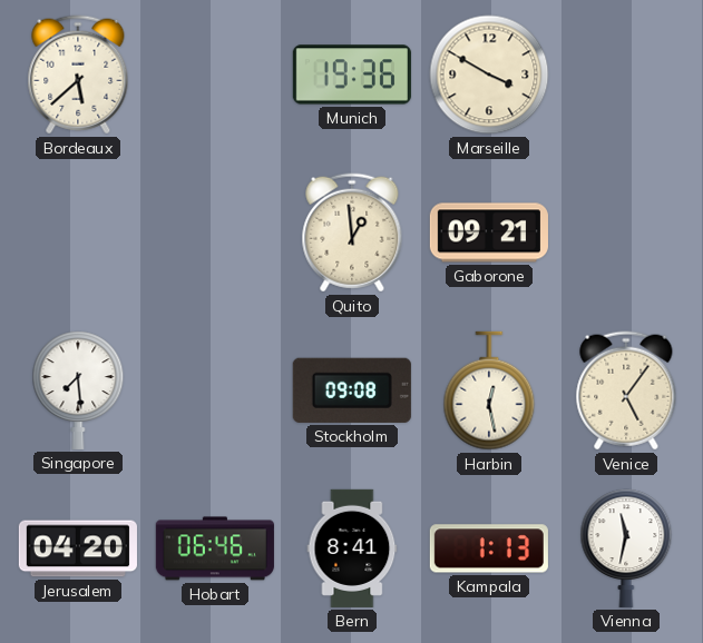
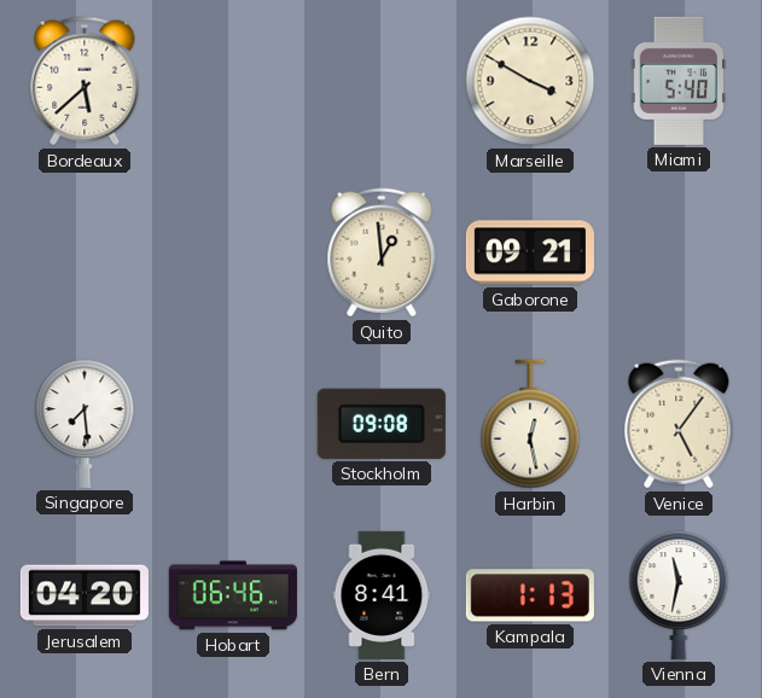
Munich: 19:36 -> none (352, 75)
Miami: none -> 5:40 (677, 81)
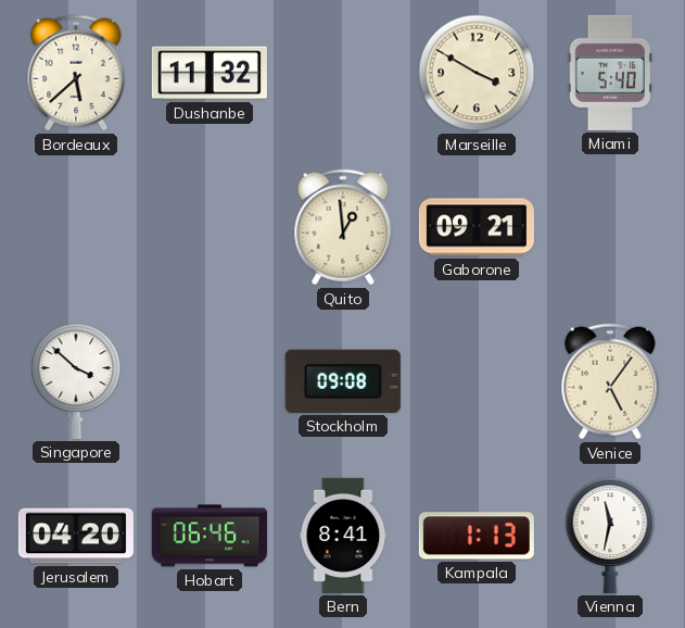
Dushanbe: none -> 11:32 (210, 73)
Singapore: 7:29 -> 3:52 (76, 381)
Harbin: 12:28 -> none (530, 424)
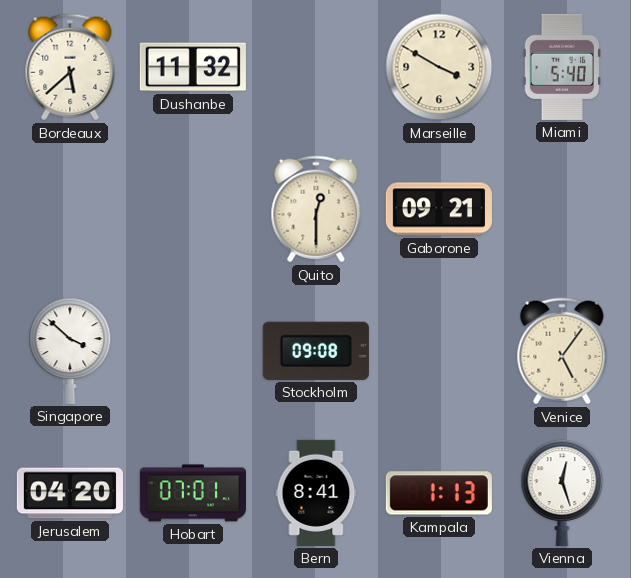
Quito: 12:59 -> 12:30 (316, 209)
Hobart: 06:46 -> 07:01 (193, 493)
Vienna: 11:32 -> 12:27 (562, 493)
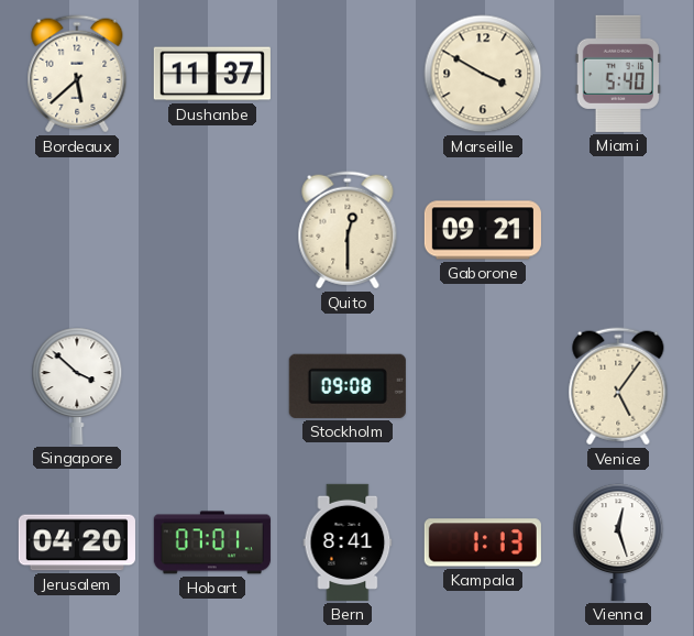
Dushanbe: 11:32 -> 11:37 (212, 74)
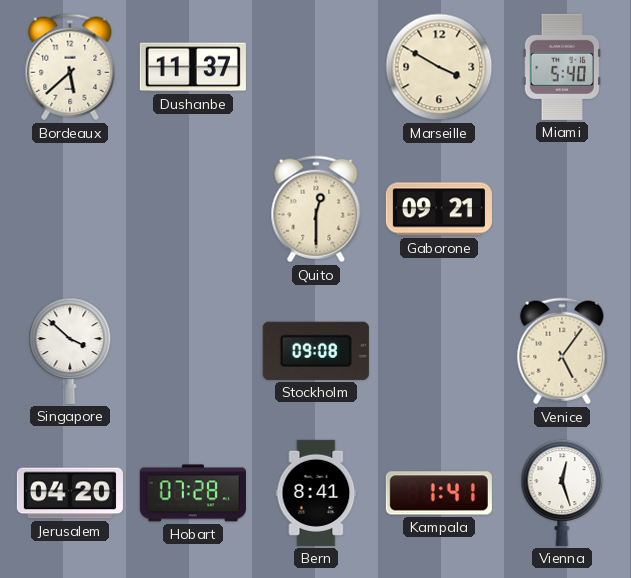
Hobart: 07:01 -> 07:28 (193, 493)
Kampala: 1:13 -> 1:41 (439, 493)
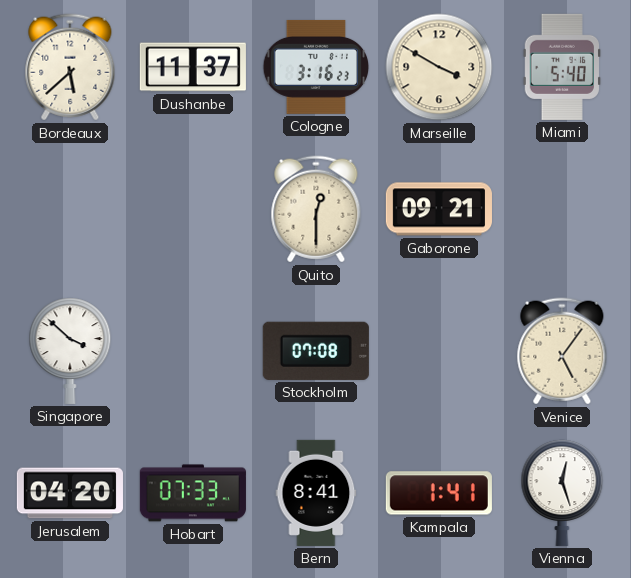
Cologne: none -> 3:16 (316, 67)
Stockholm: 09:08 -> 07:08 (316, 351)
Hobart: 07:28 -> 07:33 (193, 493)
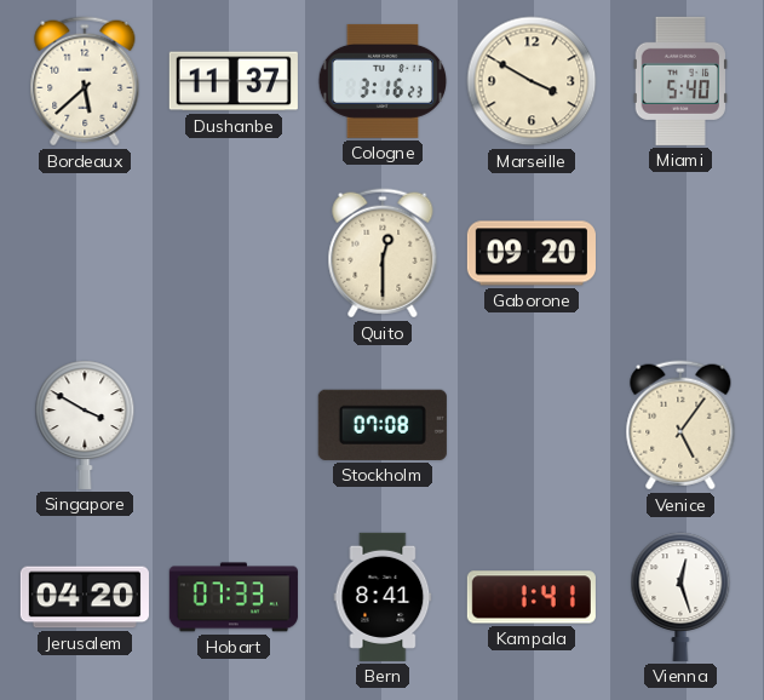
Gaborone: 09:21 -> 09:20 (532, 253)
Singapore: 3:52 -> 3:50 (85, 425)
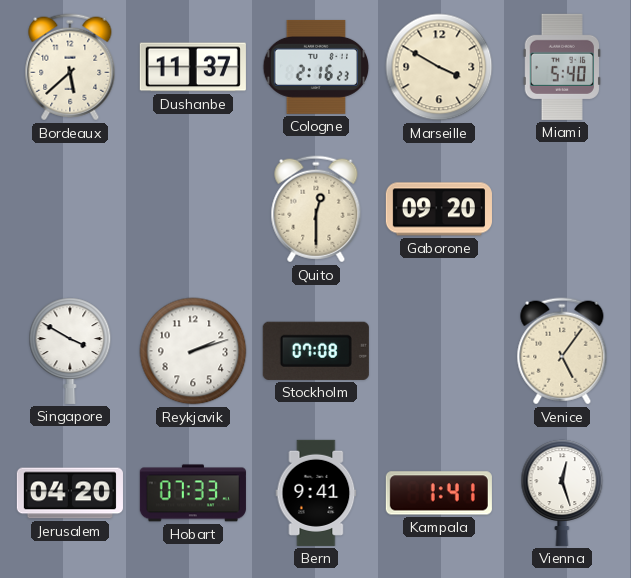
Cologne: 3:16 -> 2:16 (316, 67)
Reykjavik: none -> 2:12 (193, 351)
Bern: 8:41 -> 9:41 (316, 493)
